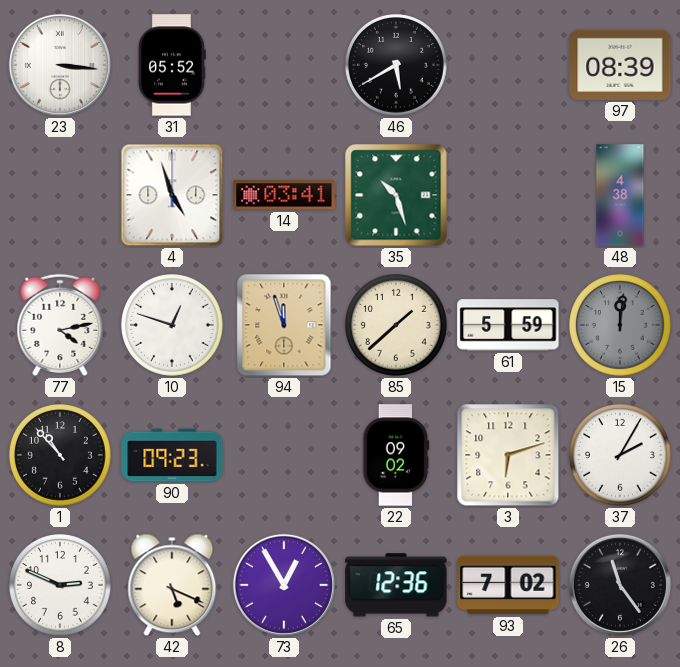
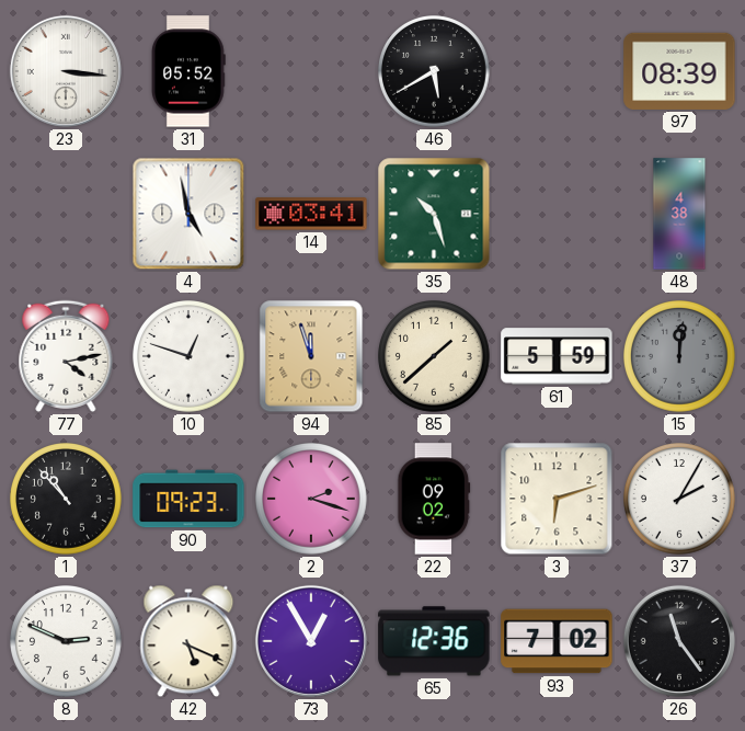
4: 4:57 -> 4:58 (188, 214)
2: none -> 2:18 (312, 500)
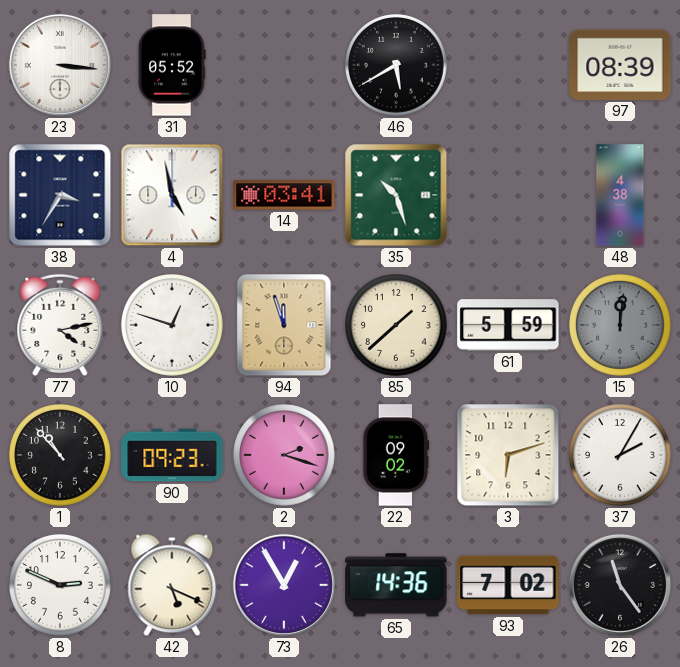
38: none -> 3:35 (60, 195)
65: 12:36 -> 14:36 (396, 585)
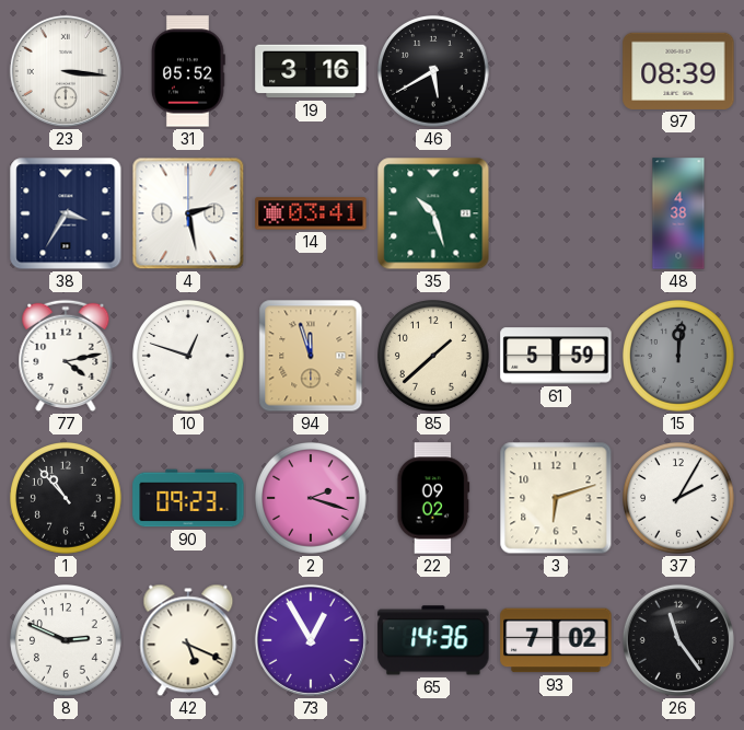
19: none -> 3:16 (311, 71)
4: 4:58 -> 2:28 (188, 213)
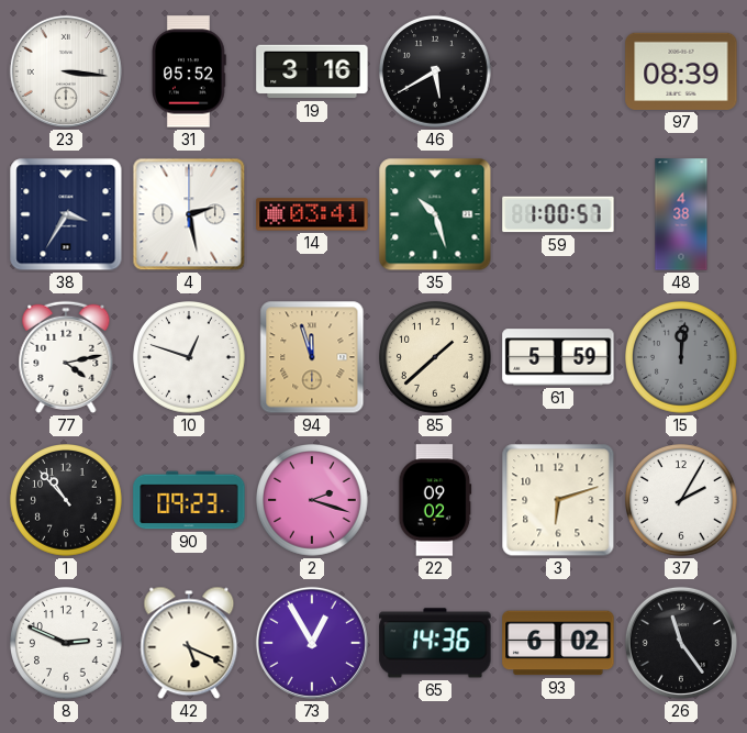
59: none -> 1:00 (558, 214)
93: 7:02 -> 6:02 (558, 643)
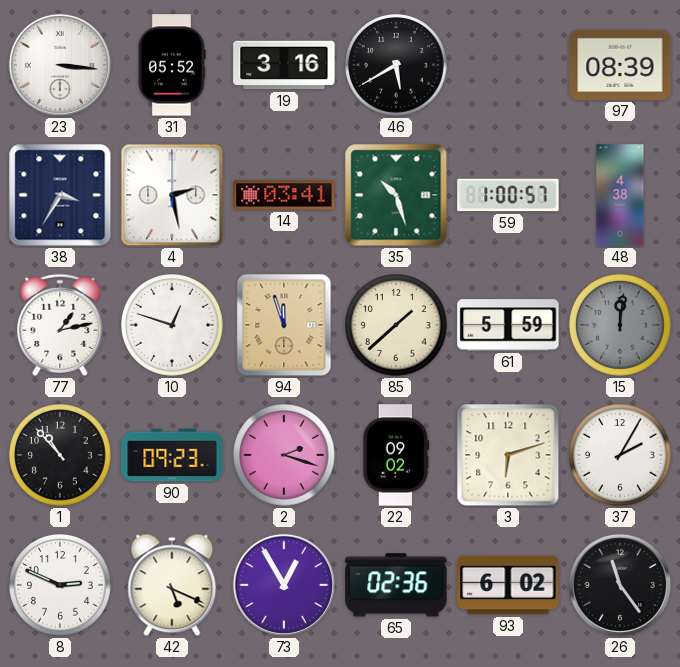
77: 4:13 -> 1:13 (60, 325)
65: 14:36 -> 02:36 (396, 585)
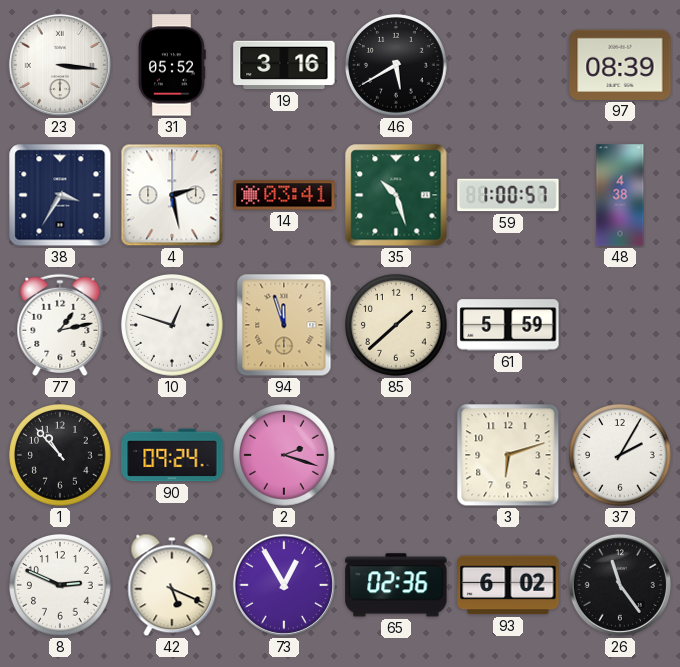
15: 12:01 -> none (621, 326)
90: 09:23 -> 09:24 (172, 455)
22: 09:02 -> none (396, 455)
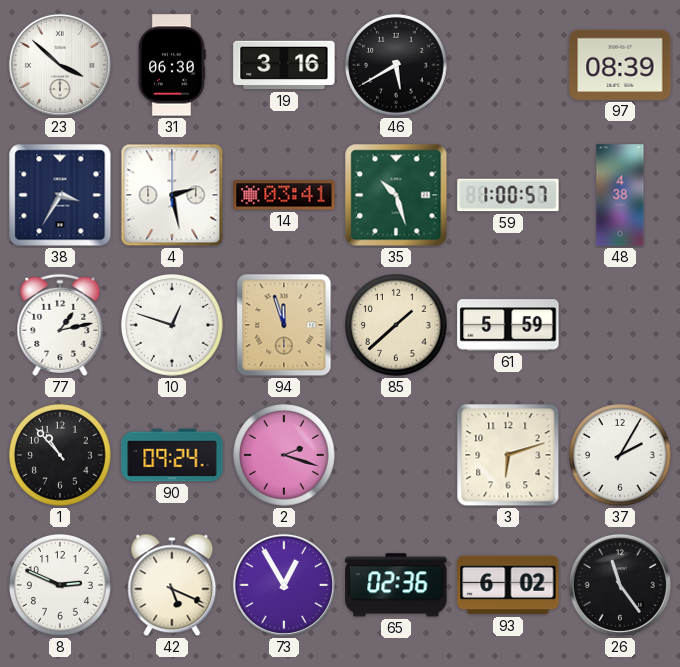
23: 3:16 -> 3:52 (60, 65)
31: 05:52 -> 06:30 (172, 65)
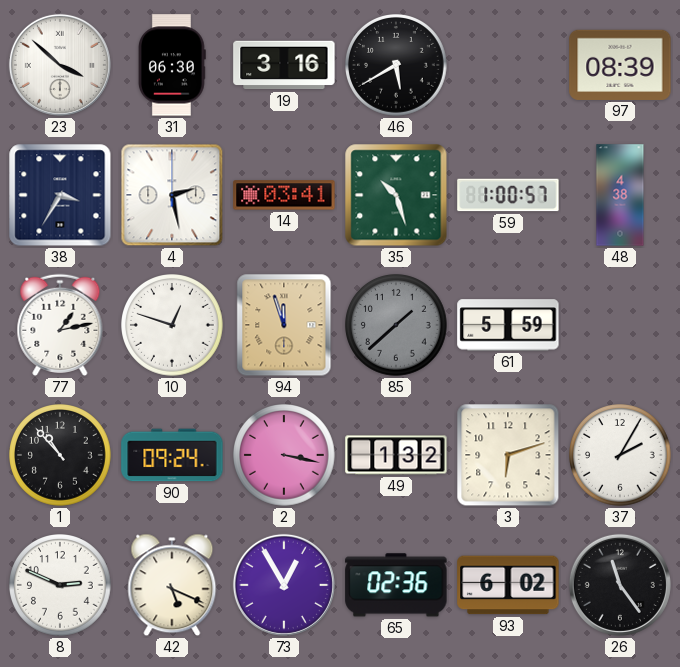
85 dial: cream -> grey (397, 326)
2: 2:18 -> 3:17 (285, 456)
49: none -> 1:32 (396, 455)
